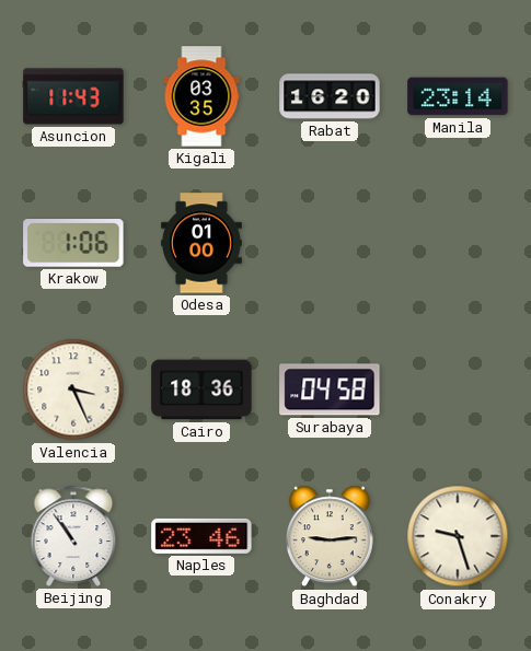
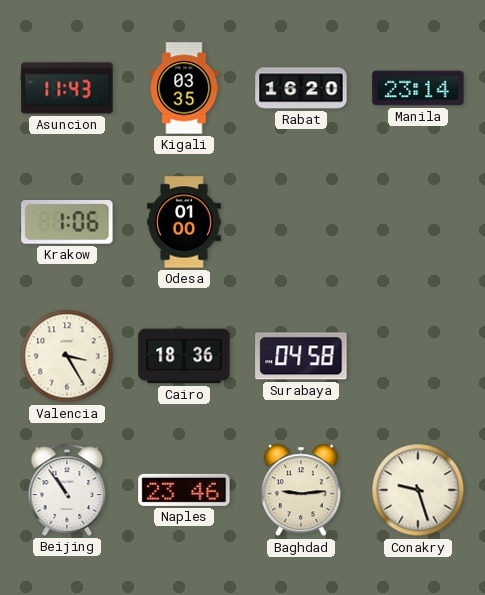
Valencia: 3:26 -> 3:25 (67, 356)
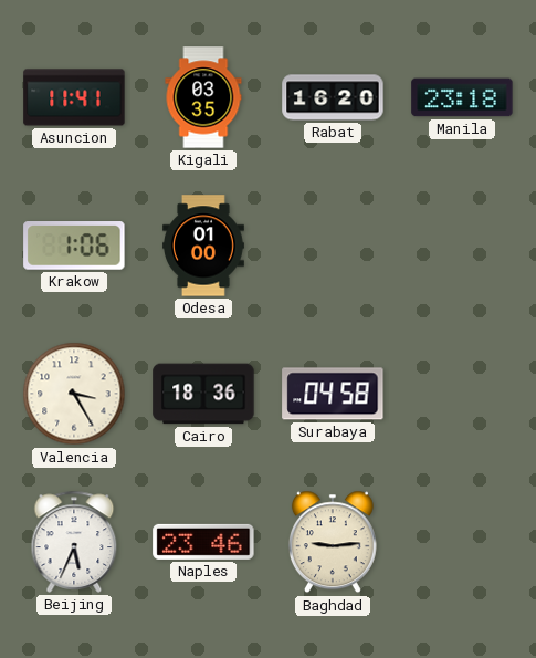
Asuncion: 11:43 -> 11:41 (74, 97)
Manila: 23:14 -> 23:18 (462, 97)
Beijing: 10:54 -> 5:34 (74, 542)
Conakry: 9:27 -> none (418, 490)
